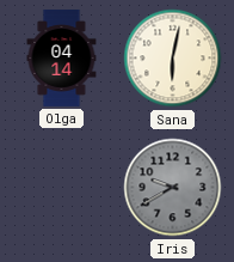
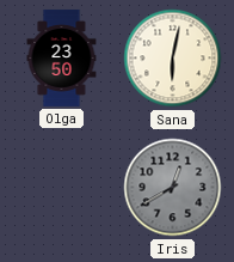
Olga: 04:14 -> 23:50 (62, 57)
Iris: 9:40 -> 12:40 (173, 188)
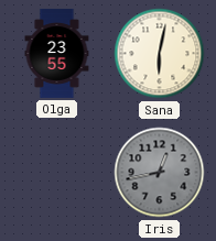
Olga: 23:50 -> 23:55 (57, 53)
Iris: 12:40 -> 12:43 (160, 173)
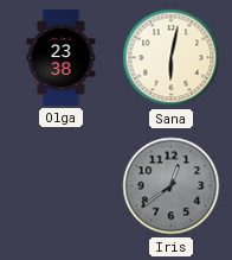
Olga: 23:55 -> 23:38 (62, 57)
Iris: 12:43 -> 12:39 (172, 186)
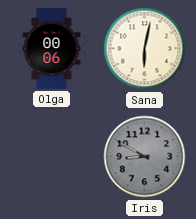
Olga: 23:38 -> 00:06 (52, 48)
Iris: 12:39 -> 8:50 (145, 157)
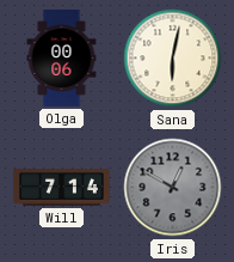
Will: none -> 7:14 (61, 188)
Iris: 8:50 -> 12:50 (173, 188)
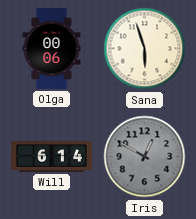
Sana: 6:02 -> 5:57 (145, 49)
Will: 7:14 -> 6:14 (51, 157)
